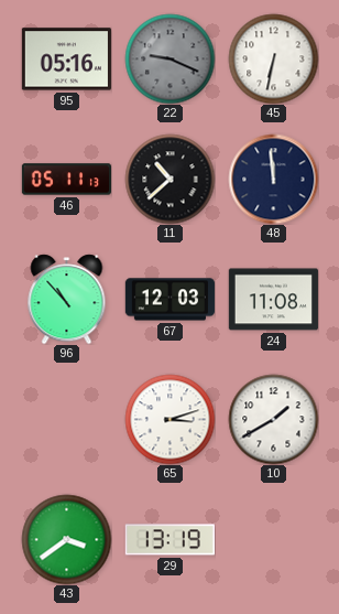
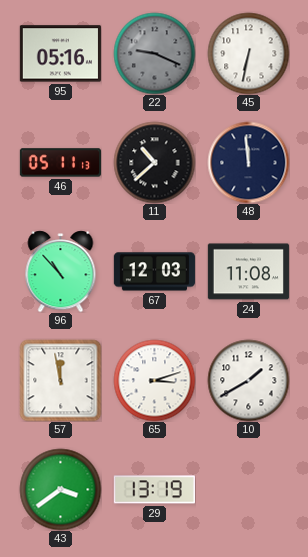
57: none -> 11:58 (60, 380)
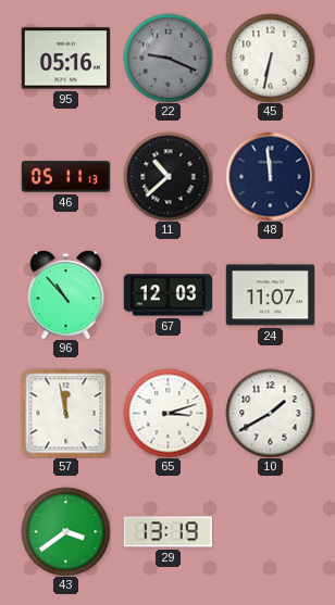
24: 11:08 -> 11:07 (270, 295)
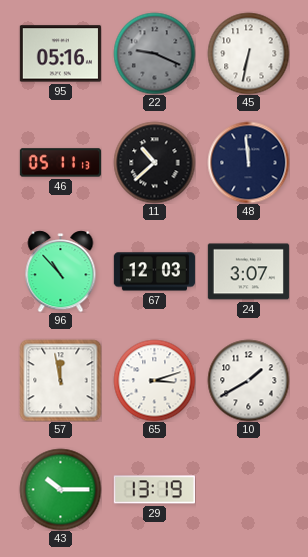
24: 11:07 -> 3:07 (248, 272)
43: 3:39 -> 10:15 (60, 489)
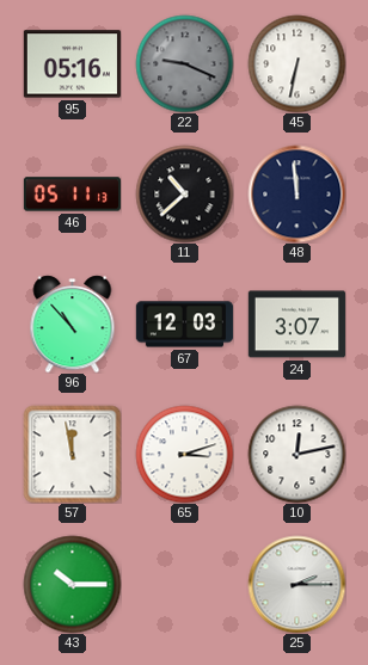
10: 1:40 -> 12:13 (296, 454)
29: 13:19 -> none (154, 490)
25: none -> 2:15 (296, 584)
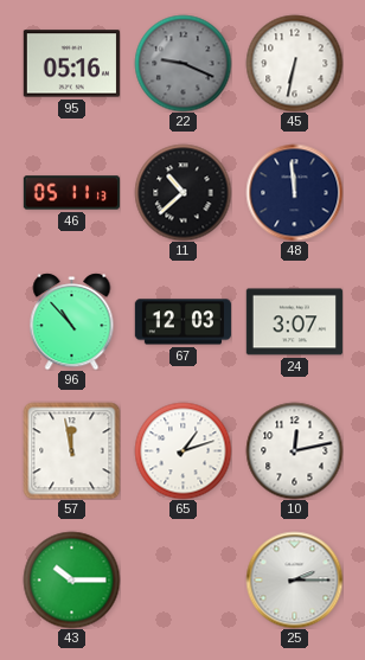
65: 3:12 -> 1:12 (182, 450)
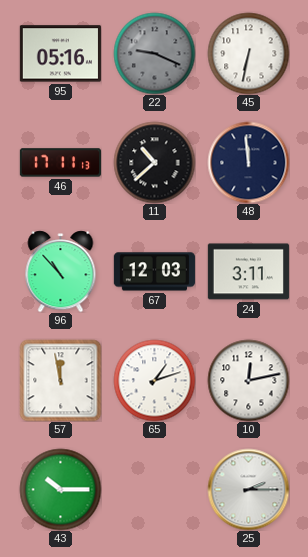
46: 05:11 -> 17:11 (60, 163)
24: 3:07 -> 3:11 (248, 272)
